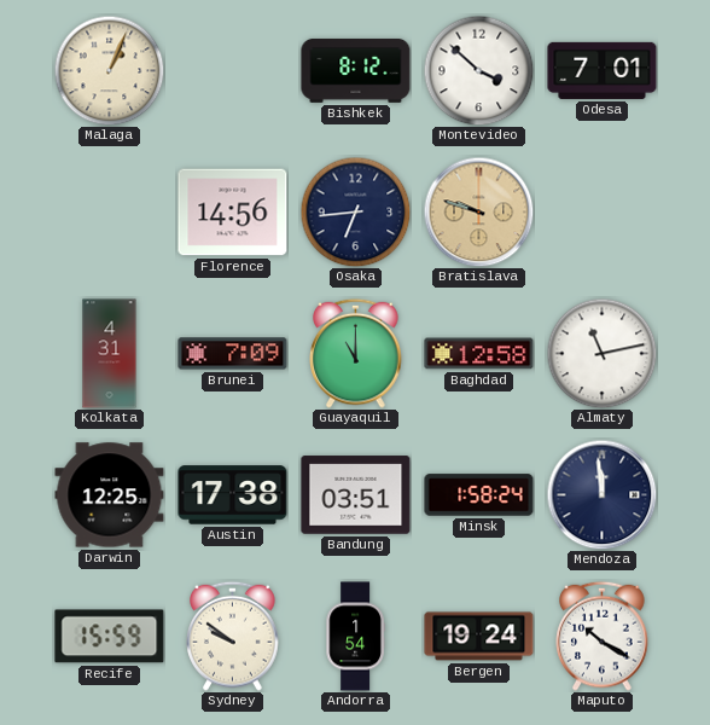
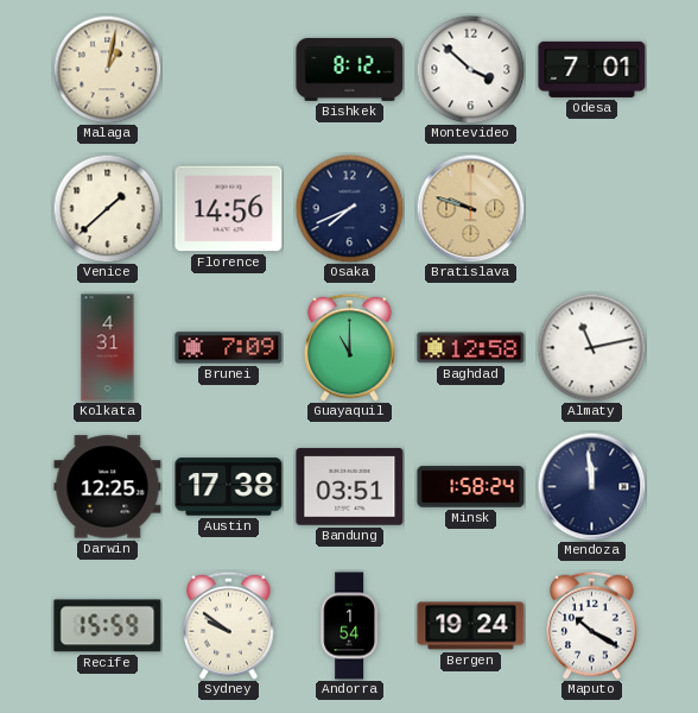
Malaga: 1:04 -> 1:02 (107, 69)
Venice: none -> 1:38 (107, 208)
Osaka: 6:44 -> 7:41 (349, 208)
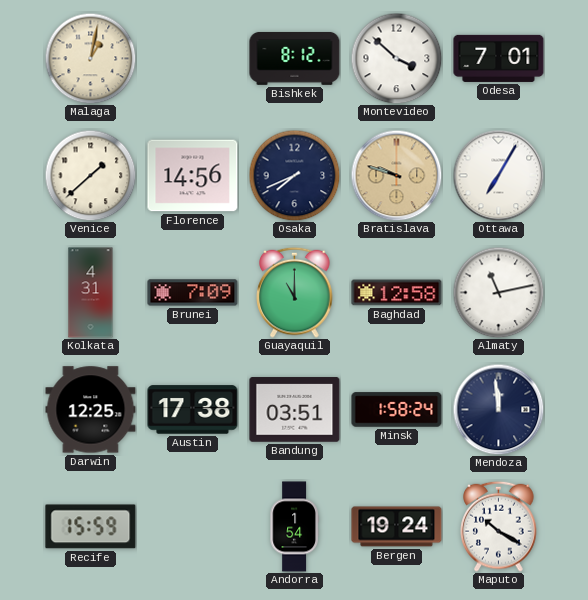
Ottawa: none -> 7:05 (498, 175)
Sydney: 9:51 -> none (229, 625)
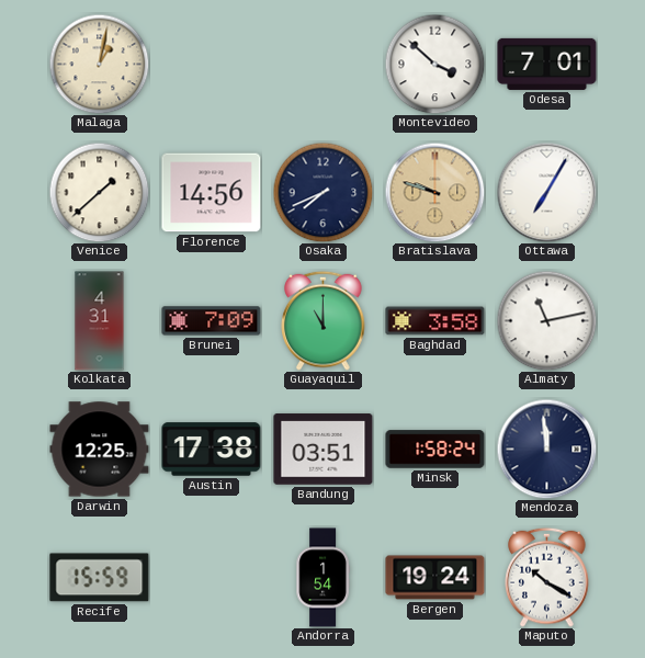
Bishkek: 8:12 -> none (295, 59)
Baghdad: 12:58 -> 3:58 (435, 321)
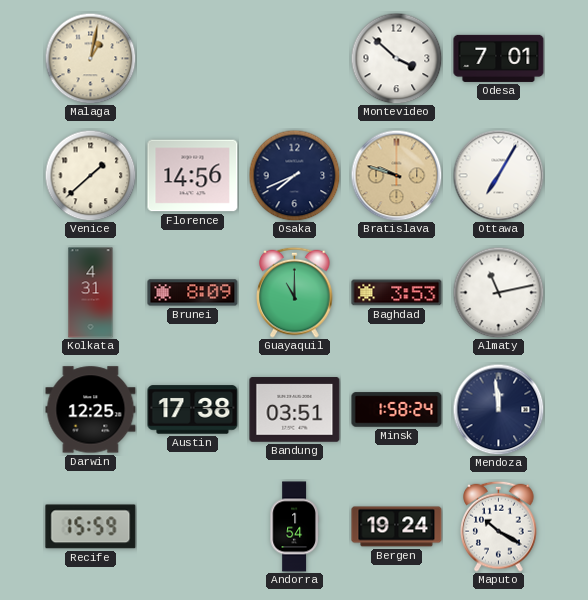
Brunei: 7:09 -> 8:09 (193, 293)
Baghdad: 3:58 -> 3:53 (397, 293)
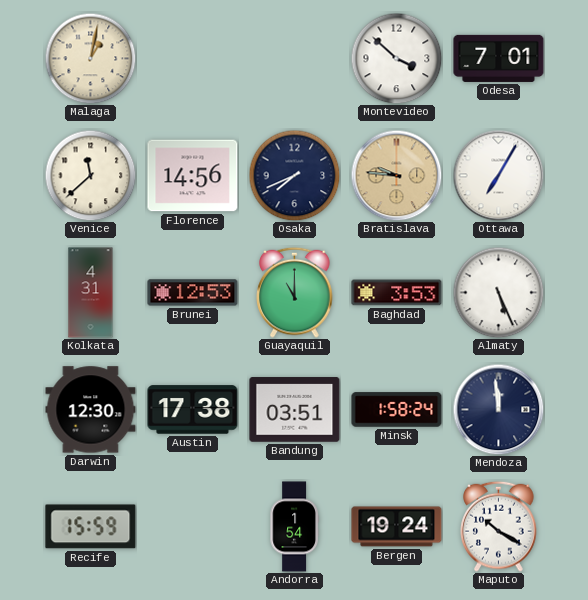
Venice: 1:38 -> 11:38 (90, 175)
Bratislava: 9:48 -> 9:46 (396, 175)
Brunei: 8:09 -> 12:53 (193, 293)
Almaty: 11:13 -> 5:26 (498, 292)
Darwin: 12:25 -> 12:30 (91, 410)
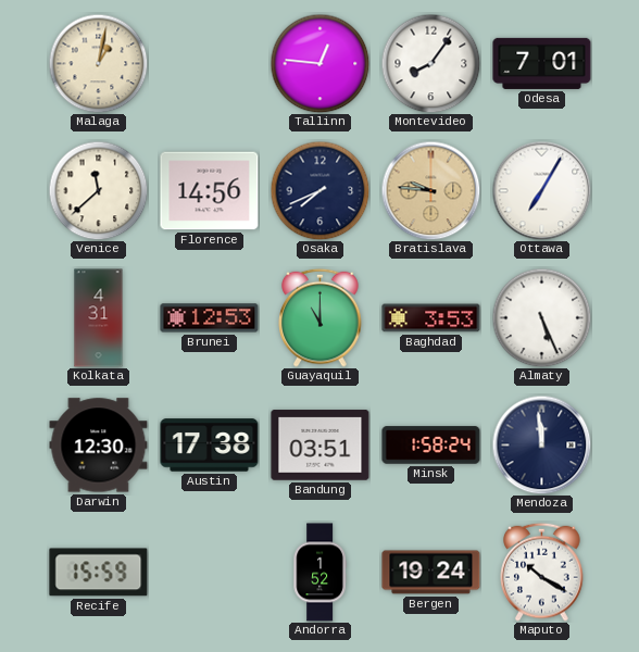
Tallinn: none -> 12:46 (319, 63)
Montevideo: 3:52 -> 8:06 (430, 63)
Andorra: 1:54 -> 1:52 (319, 573)
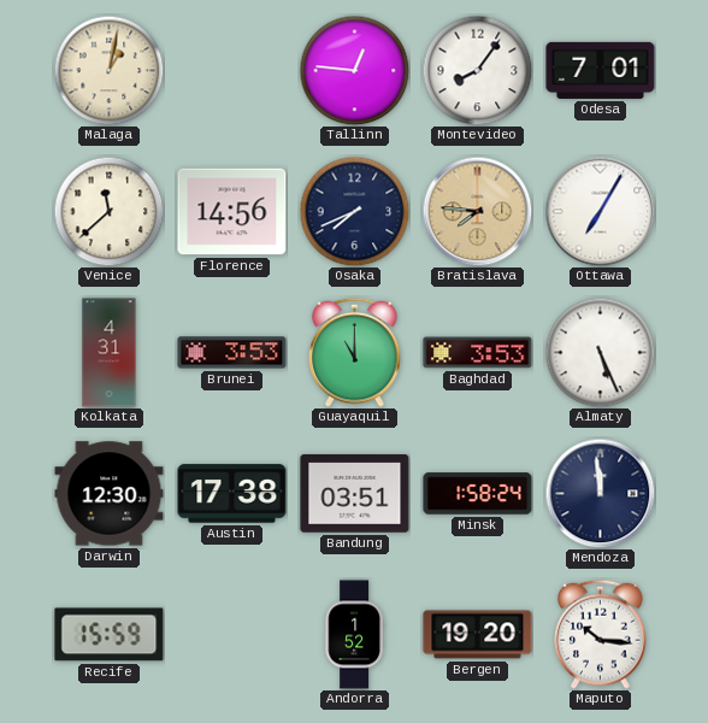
Bratislava: 9:46 -> 7:46 (477, 211)
Brunei: 12:53 -> 3:53 (232, 353)
Bergen: 19:24 -> 19:20 (478, 635)
Maputo: 10:20 -> 10:16 (601, 634)
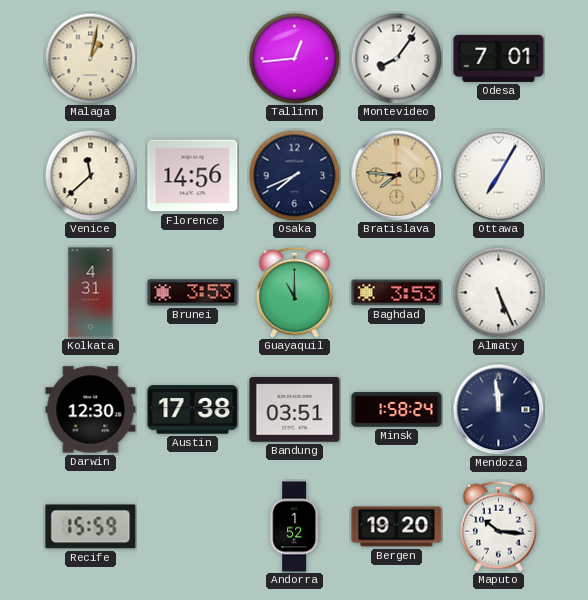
Tallinn: 12:46 -> 12:44 (294, 58)
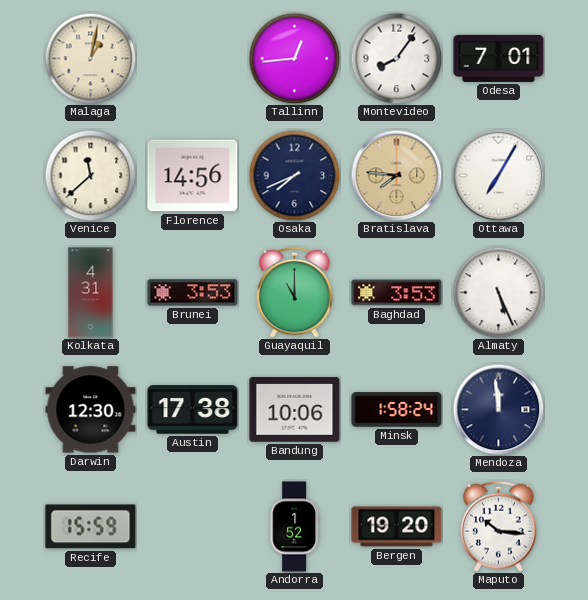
Bandung: 03:51 -> 10:06 (295, 410)
